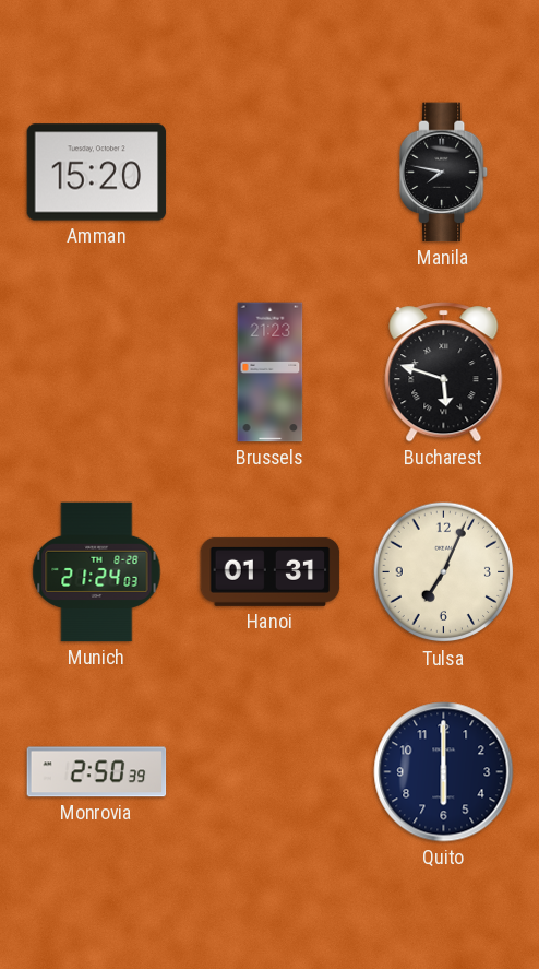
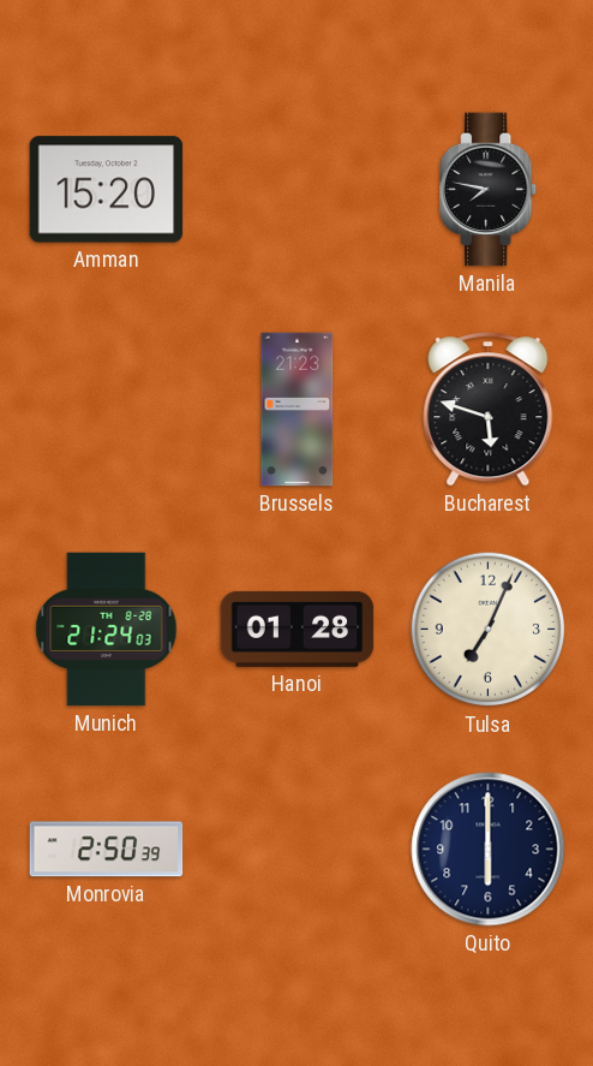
Hanoi: 01:31 -> 01:28 (298, 629)
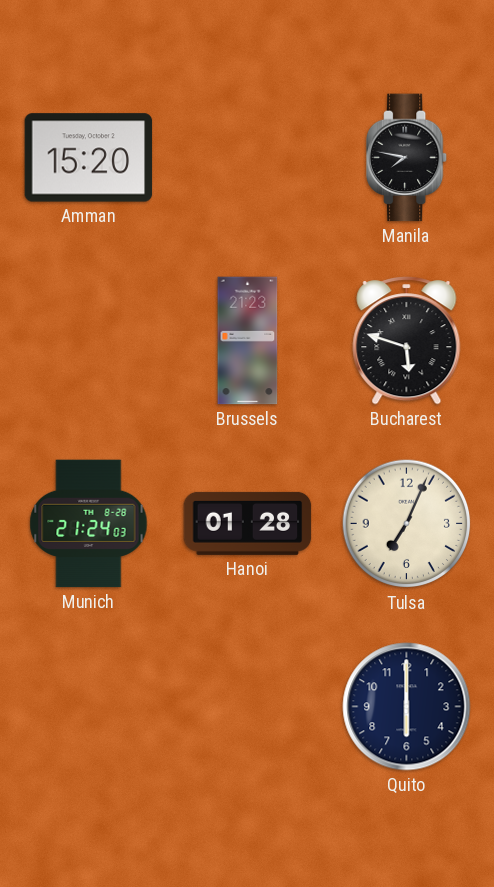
Monrovia: 2:50 -> none (107, 850)
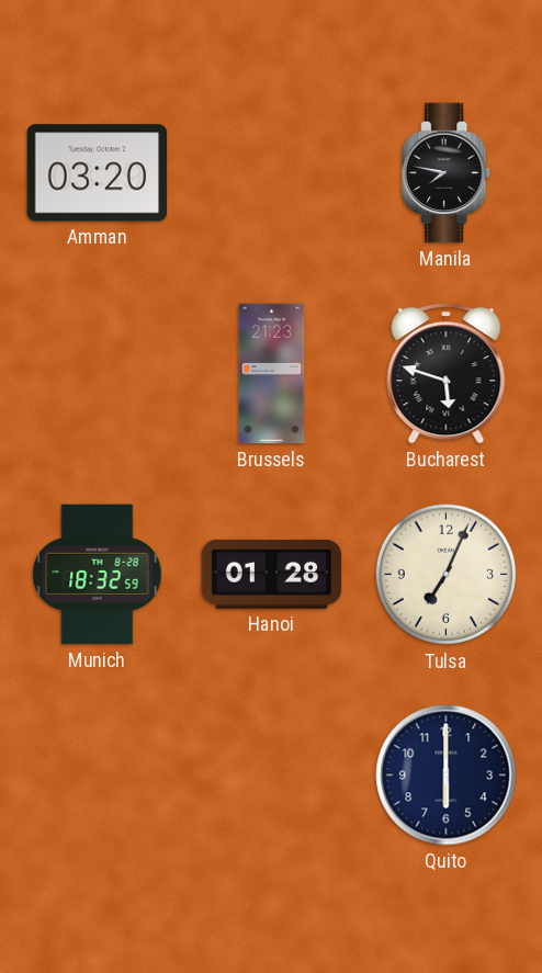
Amman: 15:20 -> 03:20 (98, 173)
Munich: 21:24 -> 18:32 (98, 575)
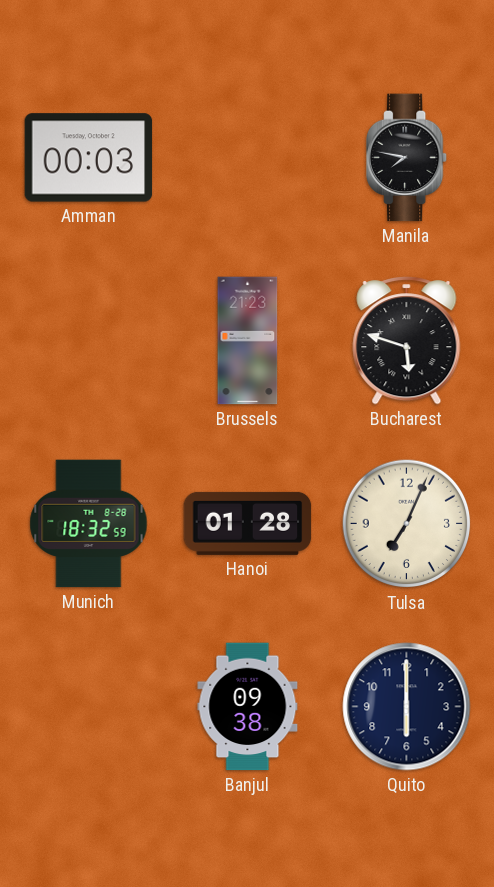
Amman: 03:20 -> 00:03 (89, 158)
Banjul: none -> 09:38 (248, 707)
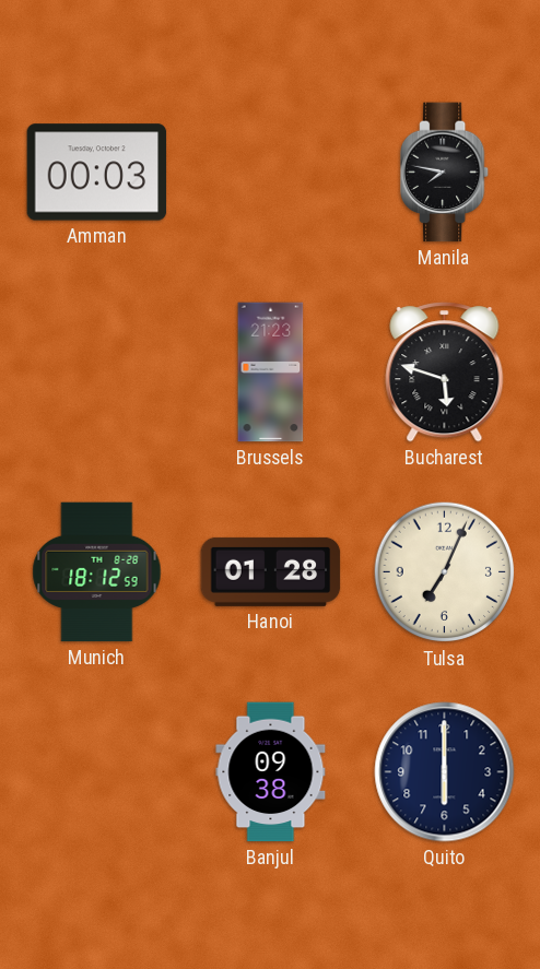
Munich: 18:32 -> 18:12 (97, 572)
